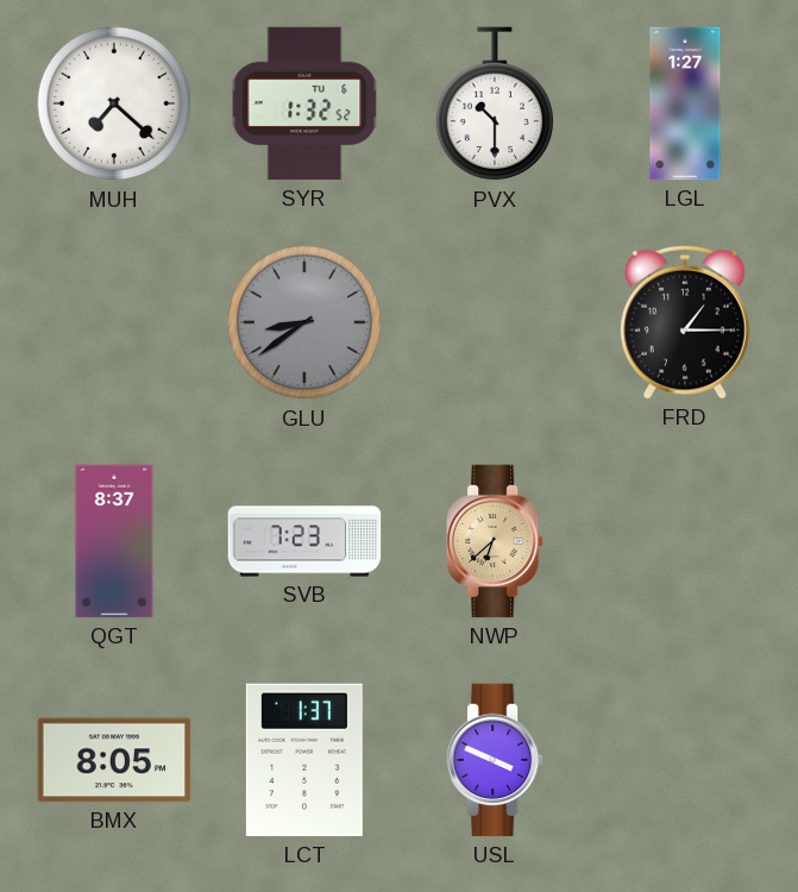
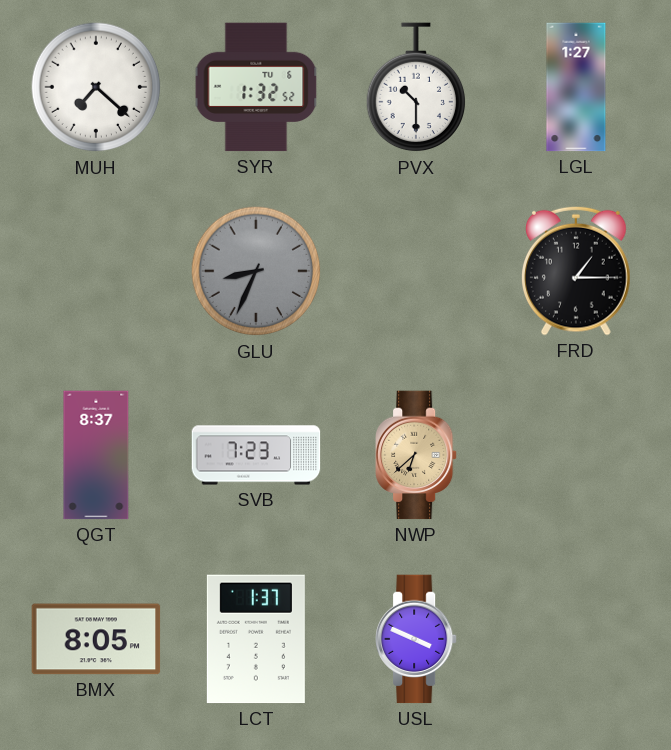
GLU: 8:39 -> 8:34 (256, 271)
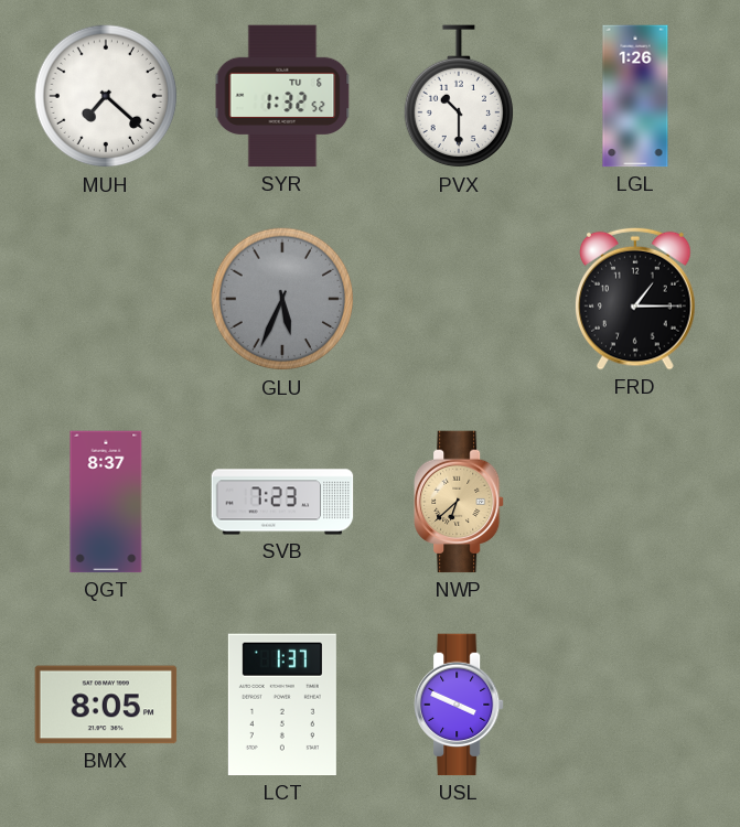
LGL: 1:27 -> 1:26 (635, 96)
GLU: 8:34 -> 5:34 (282, 299)
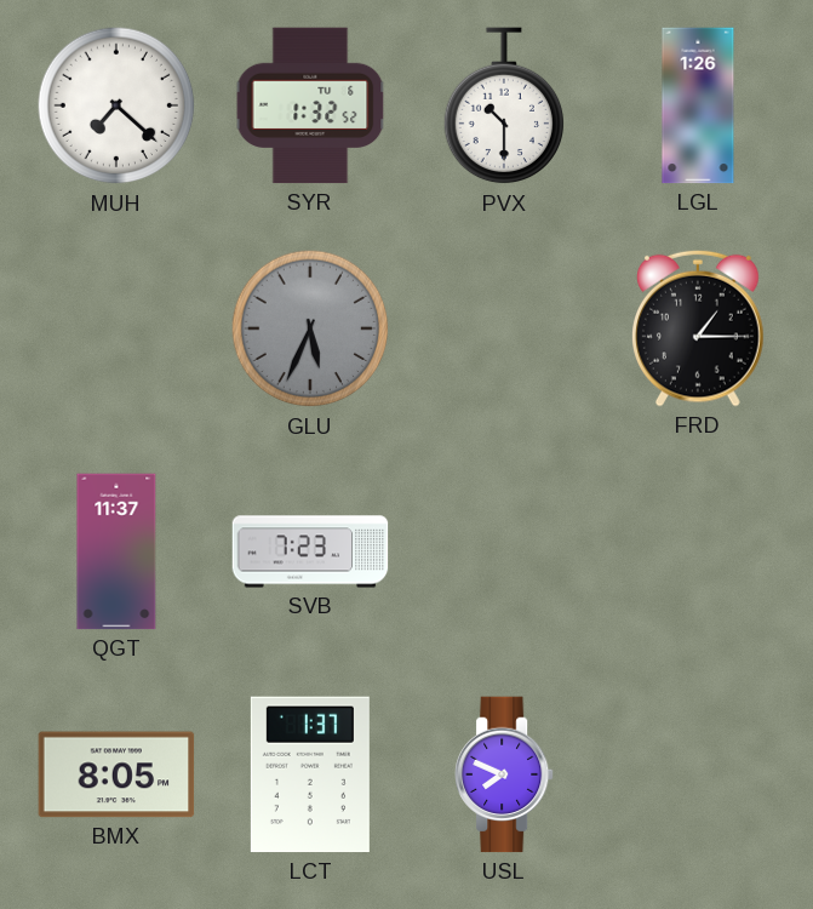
QGT: 8:37 -> 11:37 (116, 551)
NWP: 6:38 -> none (460, 502)
USL: 3:49 -> 7:49 (505, 774)
